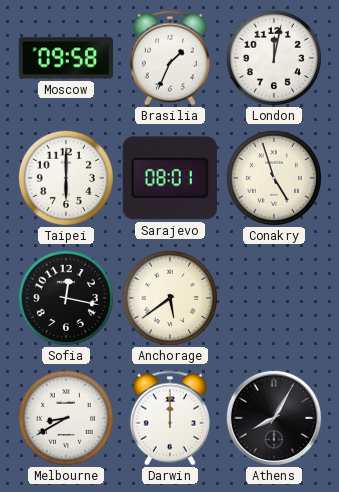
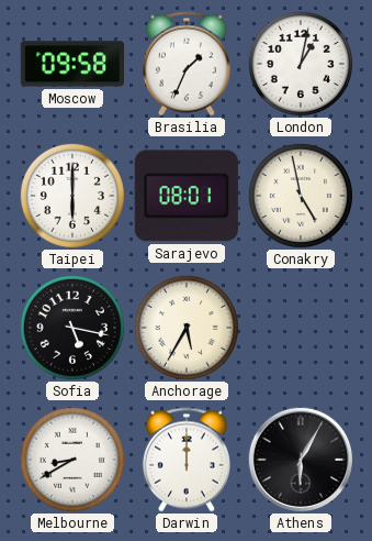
London: 12:02 -> 1:02 (301, 64)
Conakry: 4:57 -> 4:58 (301, 196)
Sofia: 12:17 -> 5:17 (72, 328)
Anchorage: 5:39 -> 5:35 (187, 328)
Athens: 8:05 -> 6:05 (301, 460)
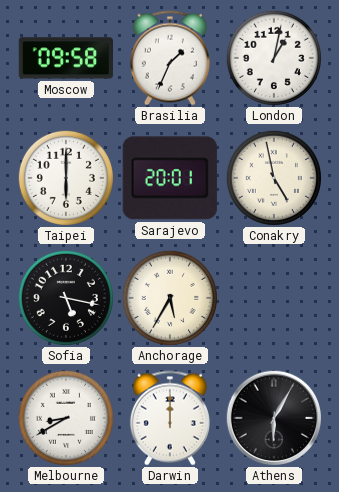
Sarajevo: 08:01 -> 20:01 (170, 178)
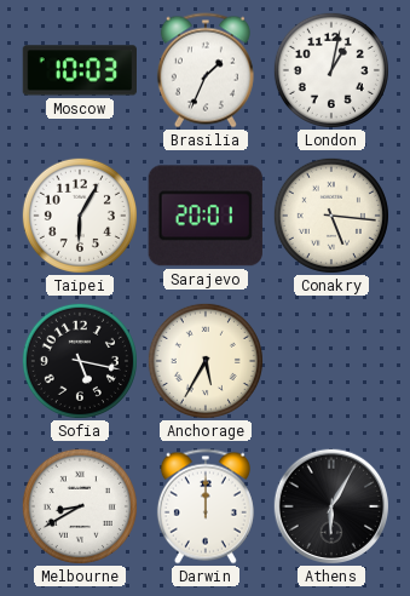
Moscow: 09:58 -> 10:03 (79, 70)
Taipei: 6:00 -> 6:05 (80, 216)
Conakry: 4:58 -> 5:16 (331, 216)
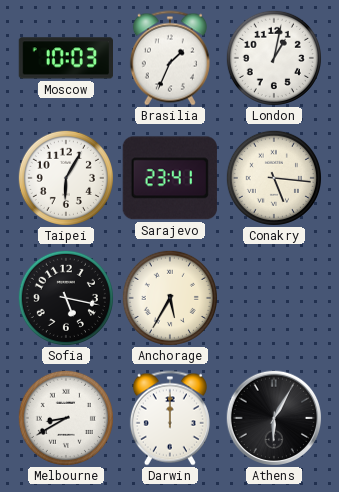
Sarajevo: 20:01 -> 23:41 (170, 178)
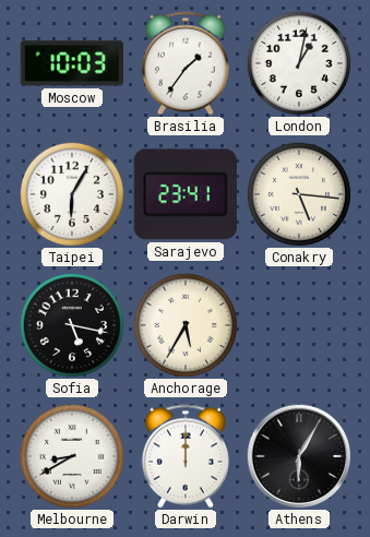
Brasilia: 1:34 -> 1:36 (186, 63)
